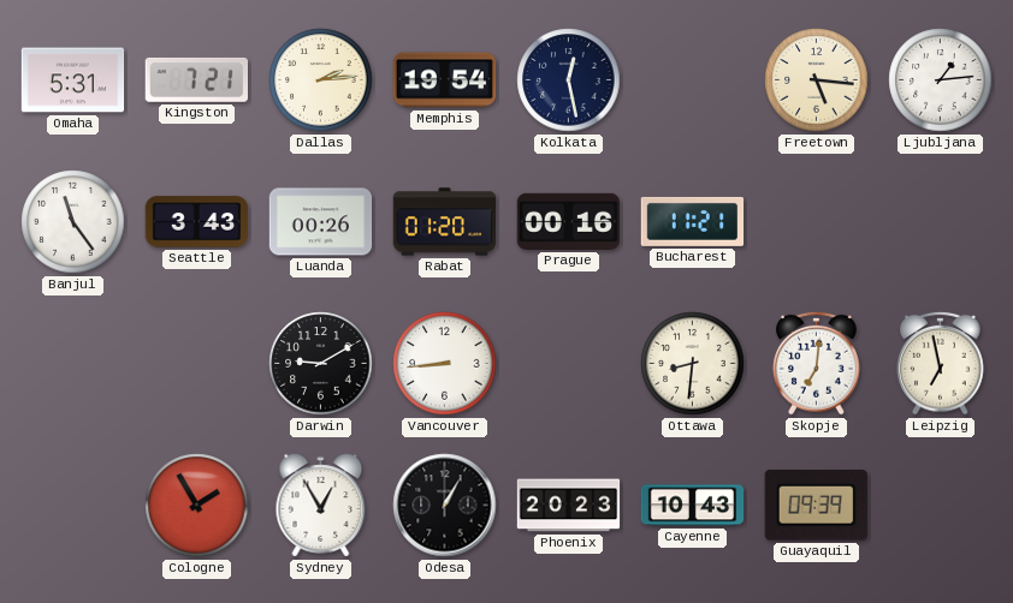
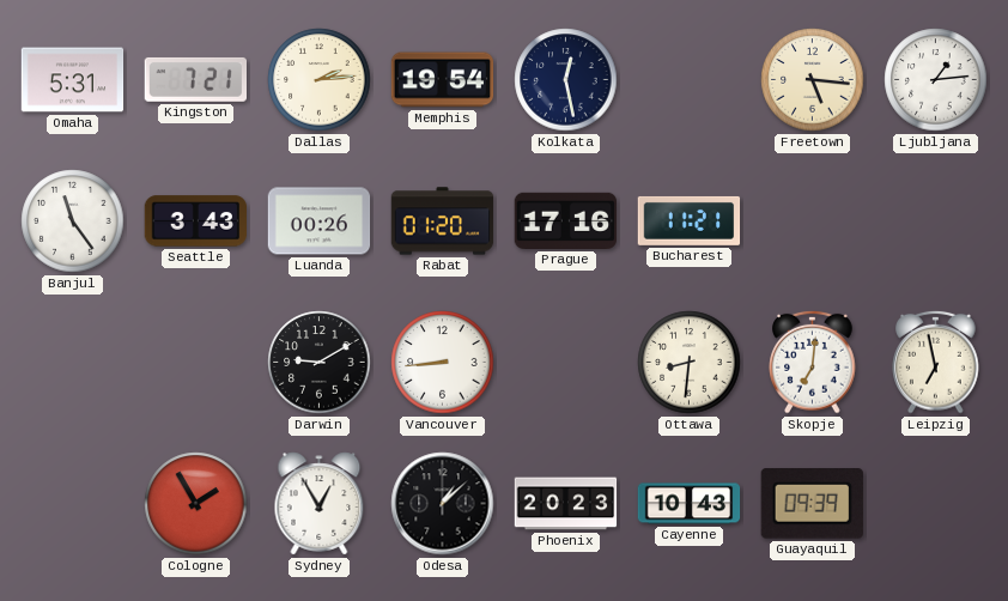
Prague: 00:16 -> 17:16 (565, 220)
Odesa: 1:05 -> 1:08 (443, 504)
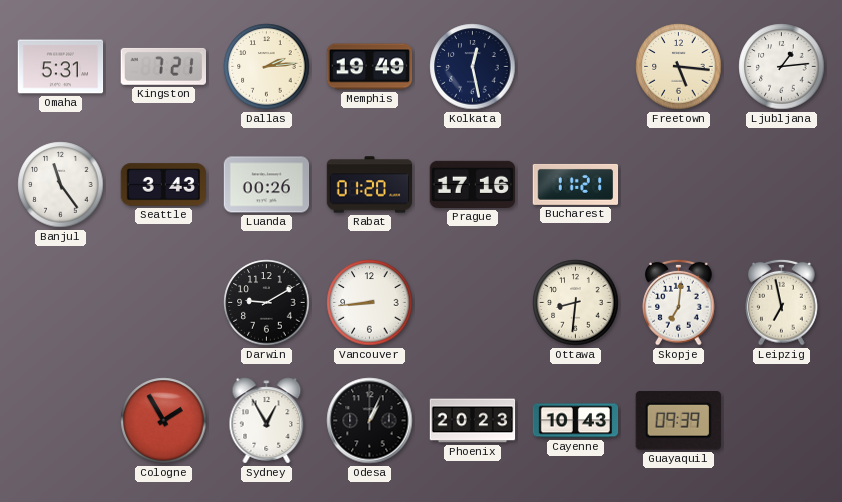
Memphis: 19:54 -> 19:49 (370, 67)
Odesa: 1:08 -> 1:04 (370, 421)
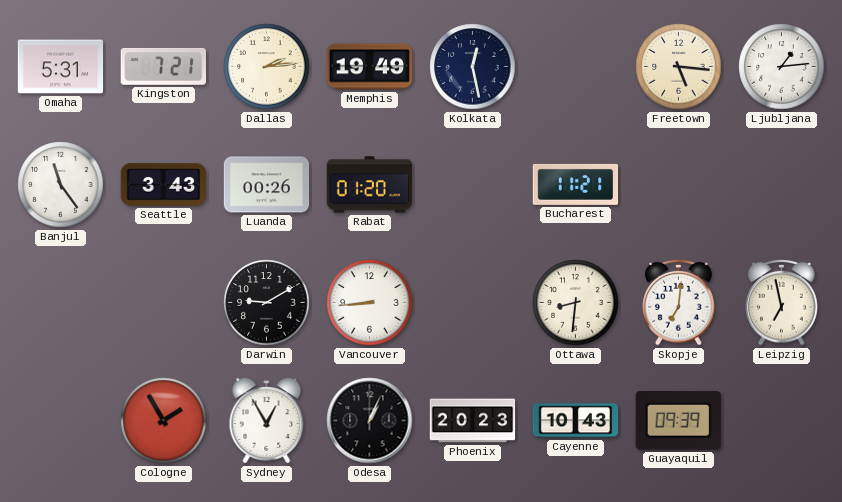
Prague: 17:16 -> none (472, 184)
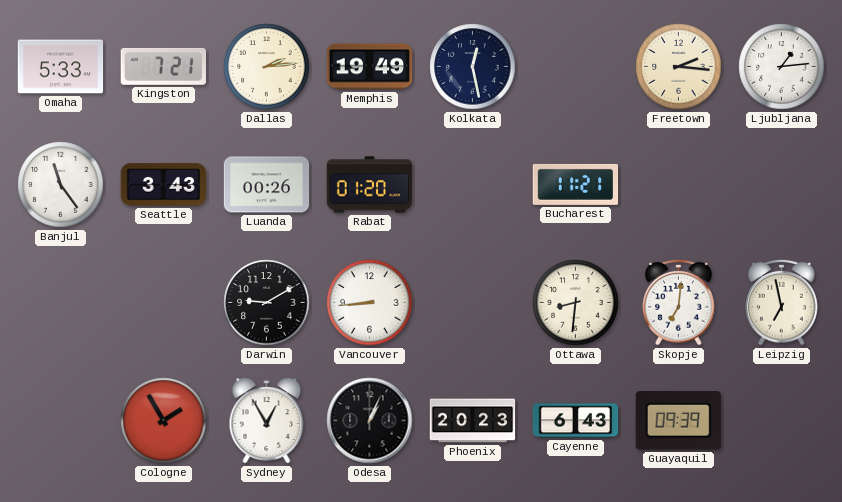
Omaha: 5:31 -> 5:33 (61, 67)
Freetown: 5:16 -> 2:16 (679, 67)
Cayenne: 10:43 -> 6:43 (576, 421)
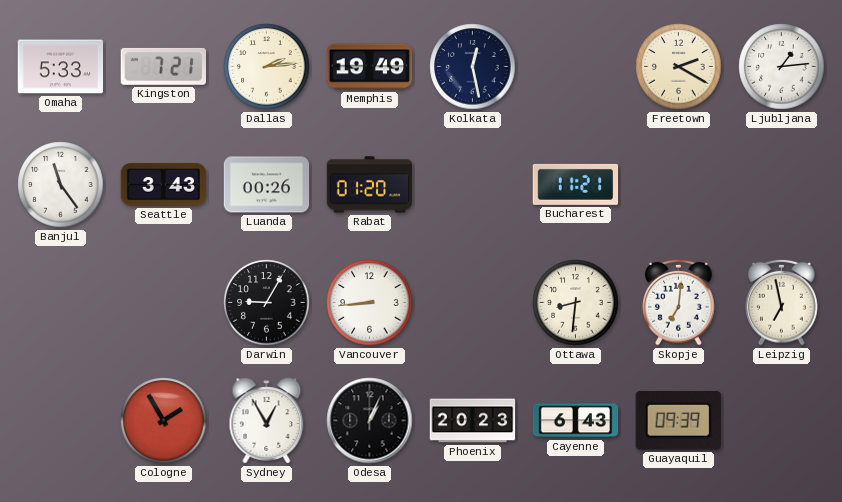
Freetown: 2:16 -> 2:20 (679, 67)
Darwin: 9:10 -> 9:05 (267, 303)
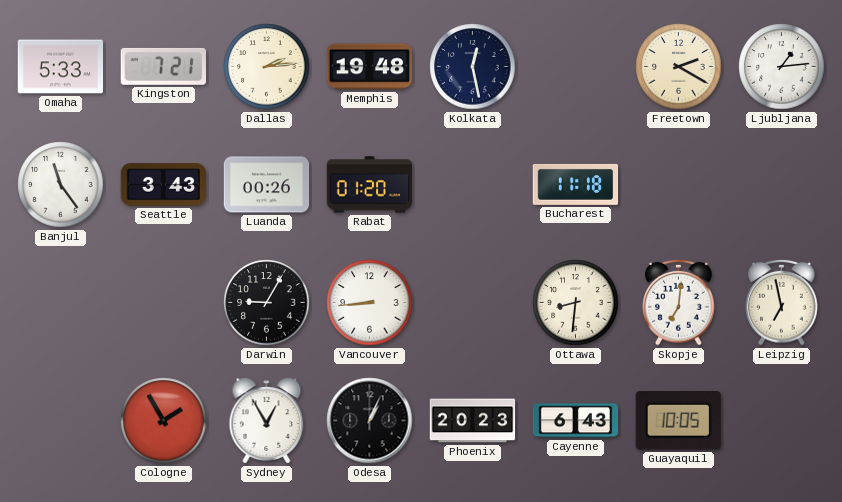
Memphis: 19:49 -> 19:48 (370, 67)
Bucharest: 11:21 -> 11:18 (576, 184)
Guayaquil: 09:39 -> 10:05 (678, 421)
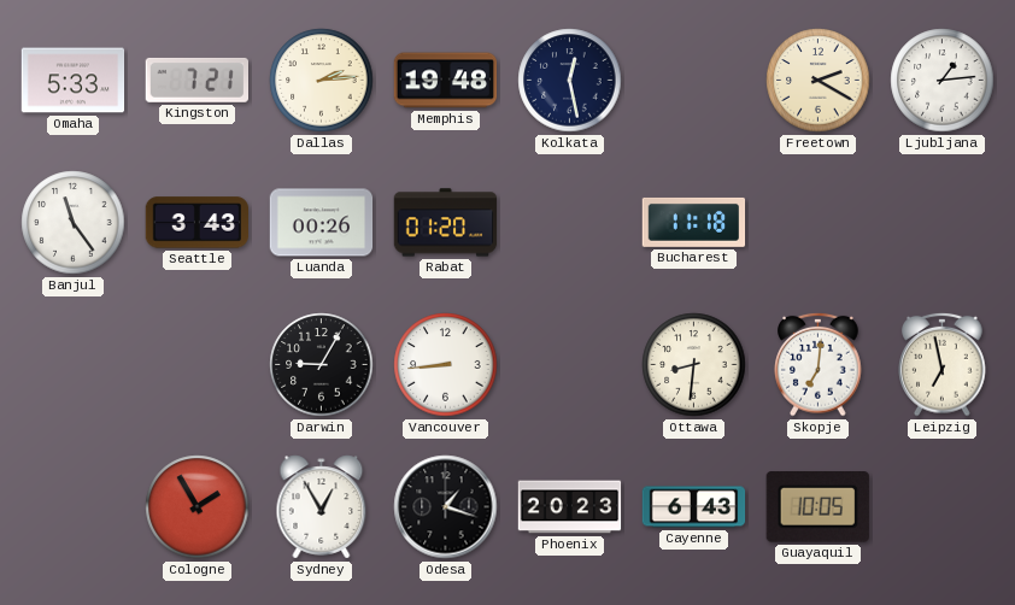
Odesa: 1:04 -> 1:18 (446, 507)
